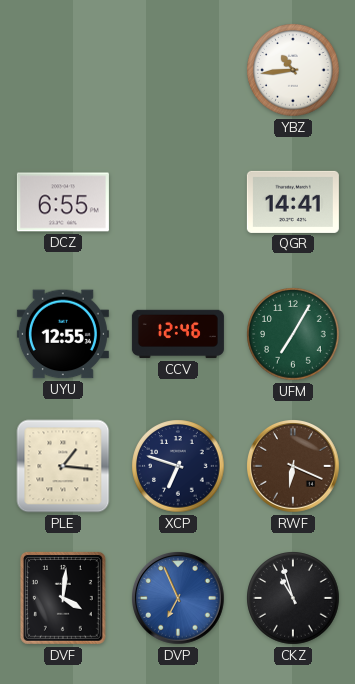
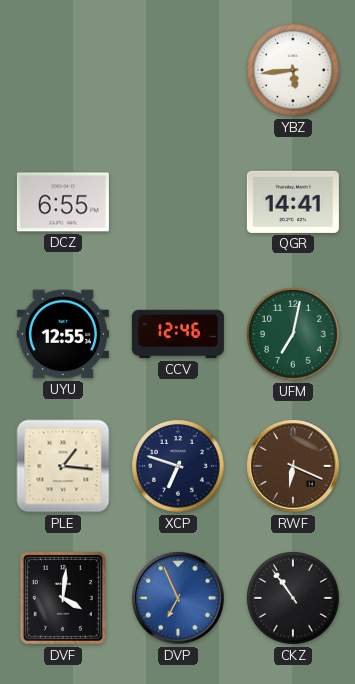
YBZ: 10:44 -> 5:44 (293, 70)
UFM: 7:05 -> 7:02 (293, 334)
CKZ: 10:57 -> 10:54 (293, 598)
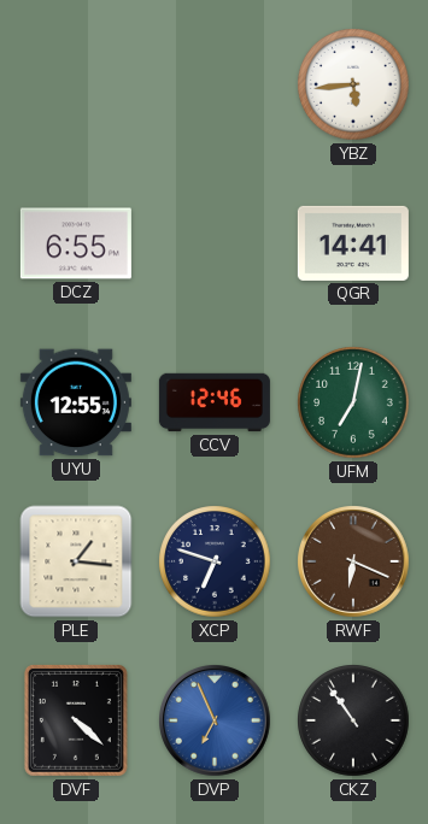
DVF: 4:01 -> 4:22 (76, 720)
